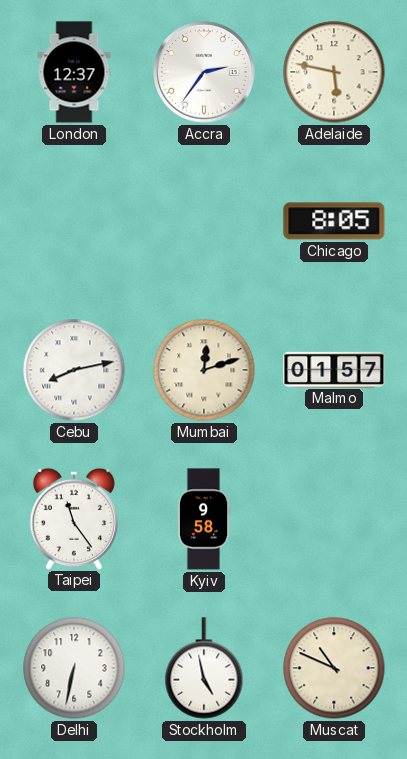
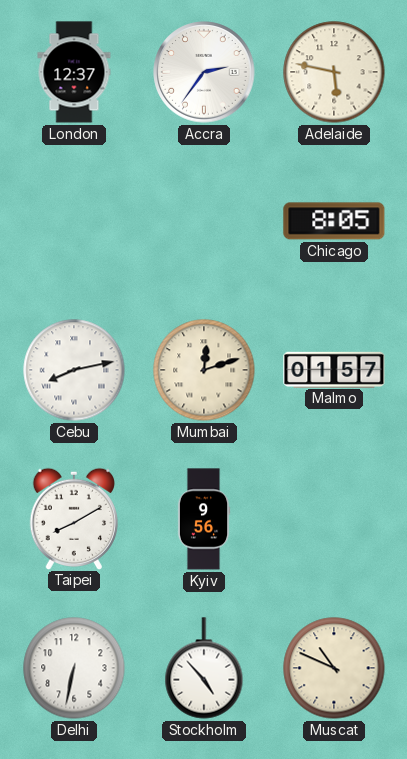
Taipei: 11:24 -> 8:10 (73, 518)
Kyiv: 9:58 -> 9:56 (204, 519)
Stockholm: 4:58 -> 4:53 (204, 668)
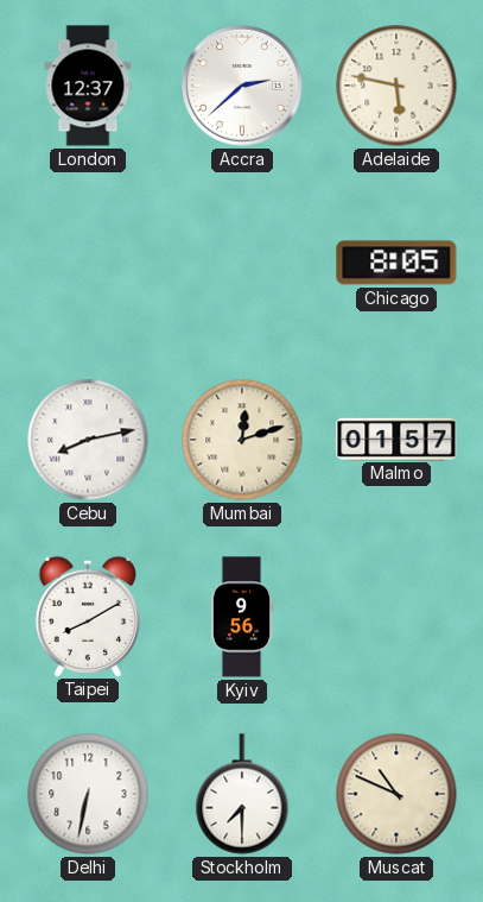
Accra: 2:36 -> 2:38 (242, 86)
Stockholm: 4:53 -> 7:30 (242, 794)
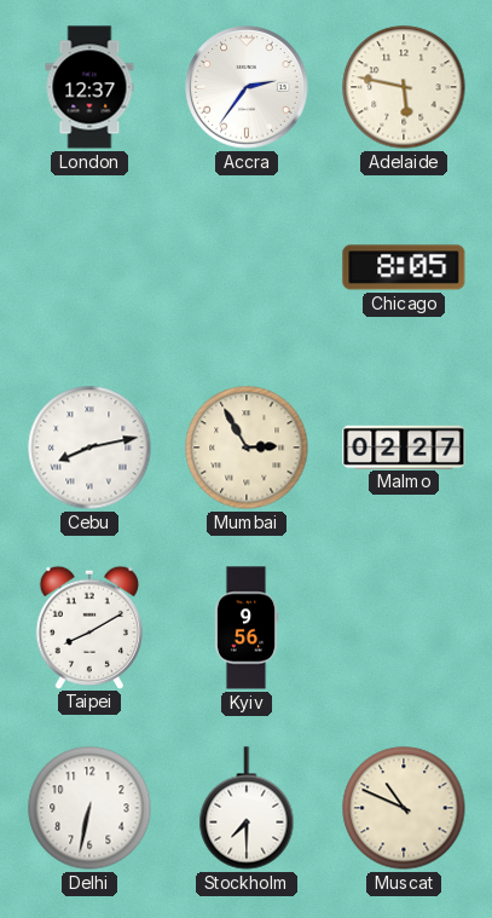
Accra: 2:38 -> 2:36 (247, 87)
Mumbai: 12:12 -> 2:55 (247, 448)
Malmo: 01:57 -> 02:27 (404, 446)
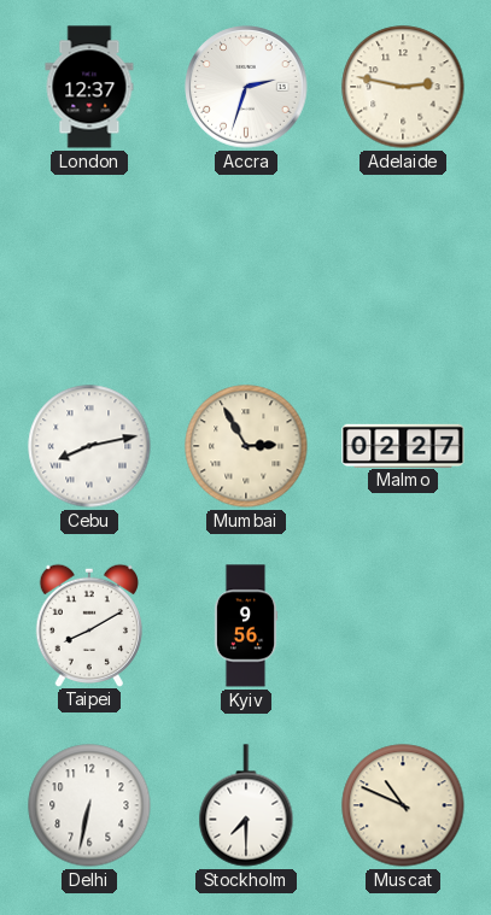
Accra: 2:36 -> 2:33 (246, 87)
Adelaide: 5:47 -> 2:47 (403, 87)
Chicago: 8:05 -> none (404, 267)
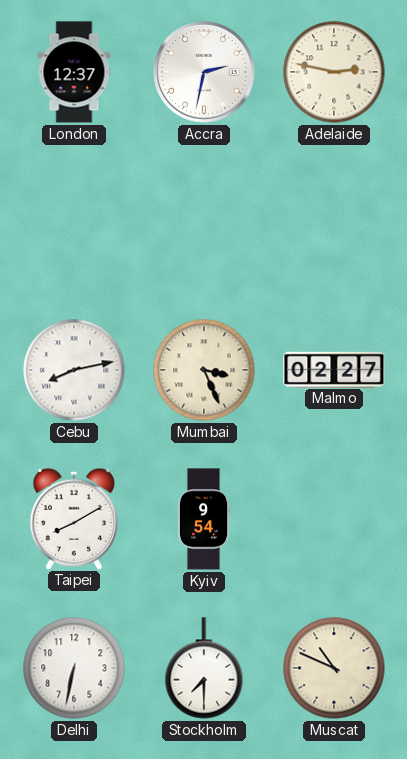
Accra: 2:33 -> 2:32 (204, 72)
Mumbai: 2:55 -> 3:26 (204, 370)
Kyiv: 9:56 -> 9:54 (204, 519)
